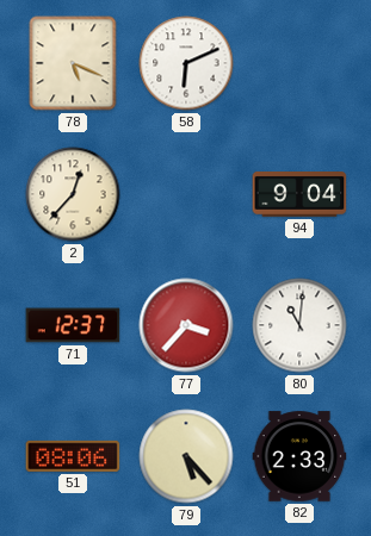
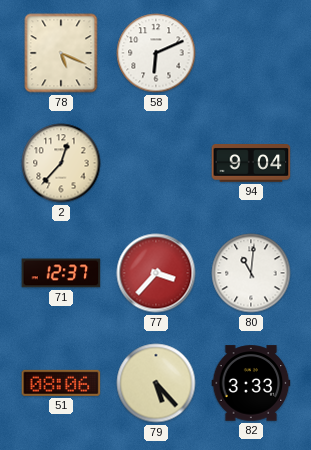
82: 2:33 -> 3:33 (251, 383)
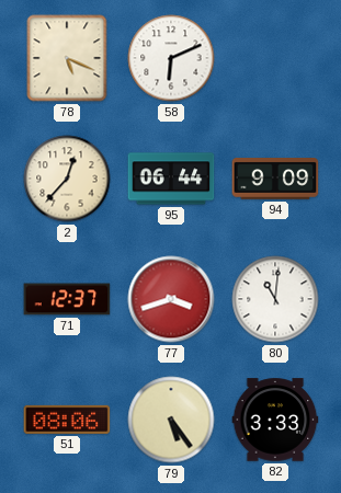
95: none -> 06:44 (171, 179)
94: 9:04 -> 9:09 (275, 180)
77: 3:37 -> 3:42 (171, 299)
79: 5:23 -> 5:24 (171, 420)
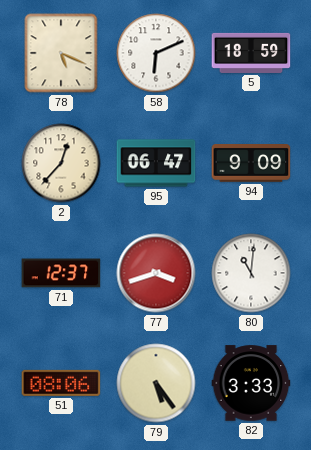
5: none -> 18:59 (251, 53)
95: 06:44 -> 06:47 (156, 163)
